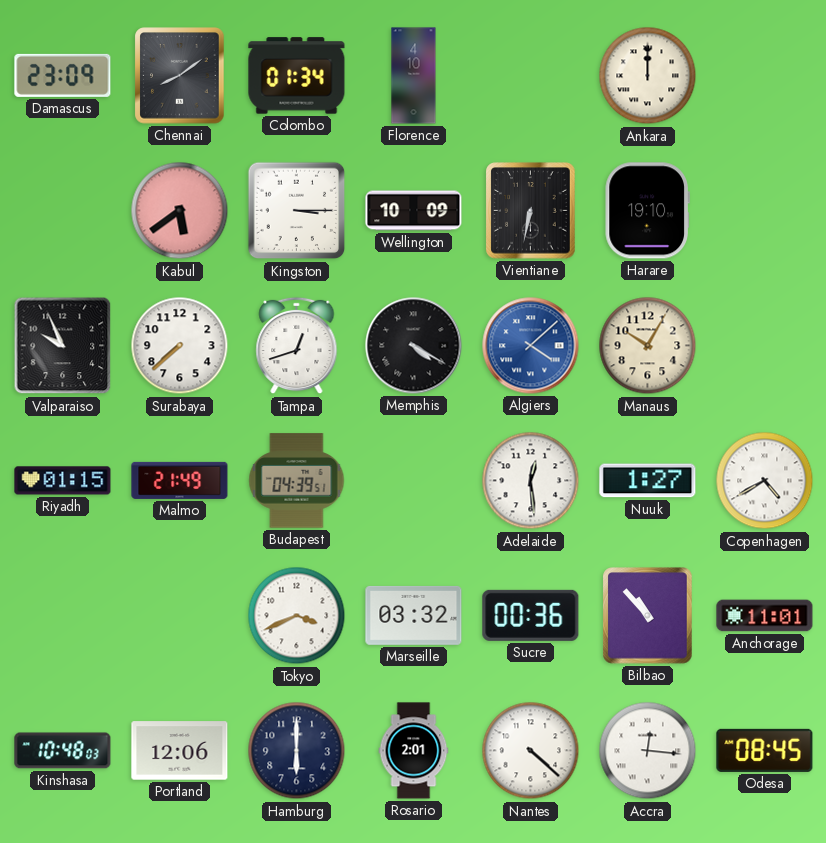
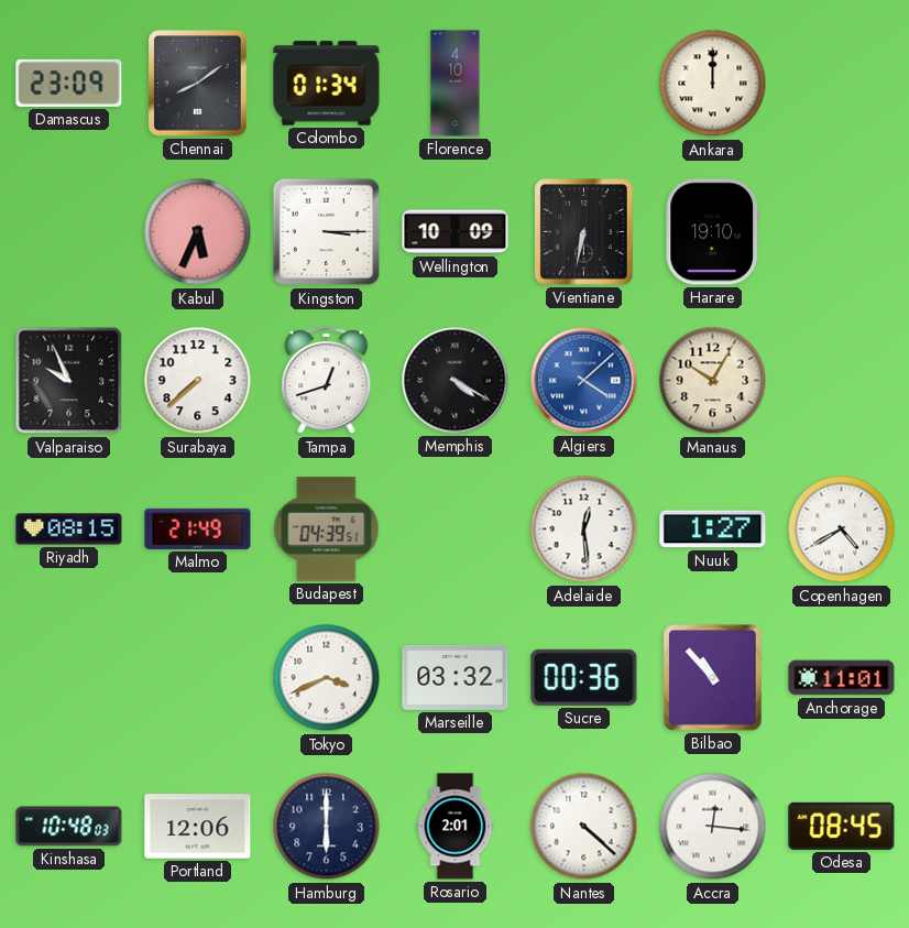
Kabul: 5:39 -> 5:34 (198, 232)
Riyadh: 01:15 -> 08:15 (69, 529)
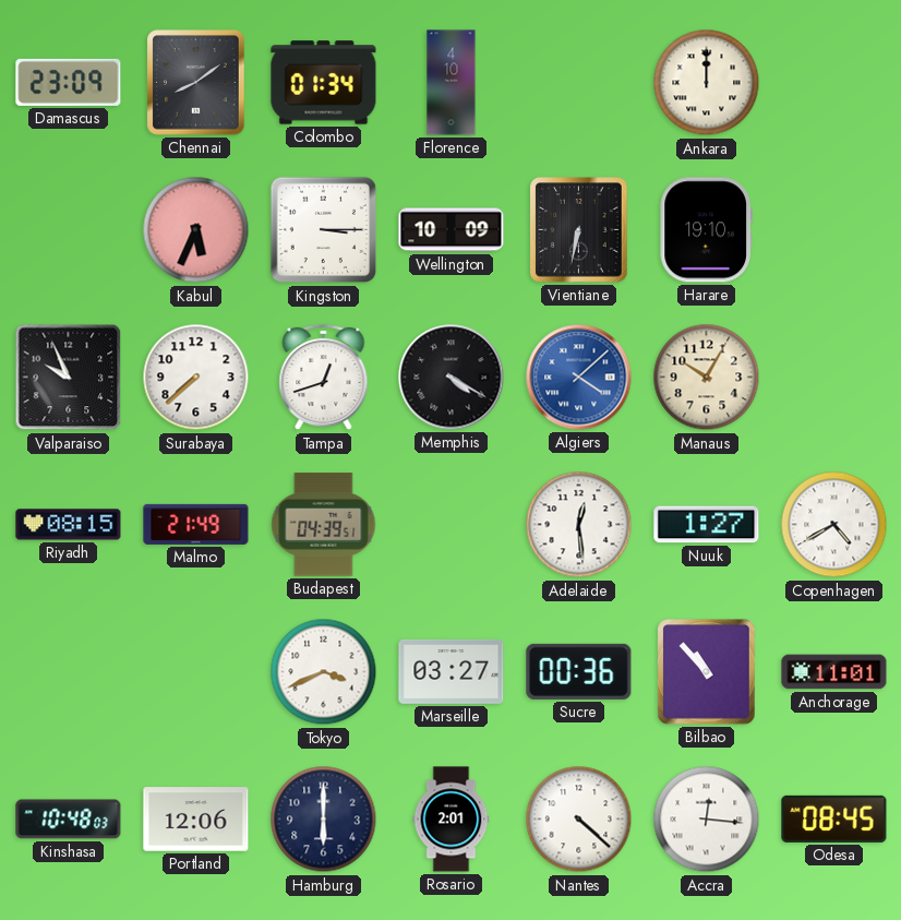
Marseille: 03:32 -> 03:27 (452, 671)
